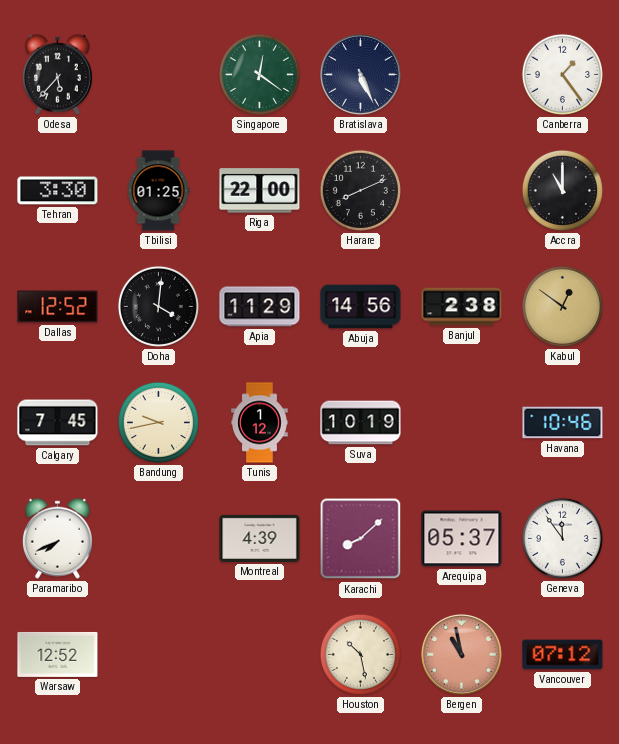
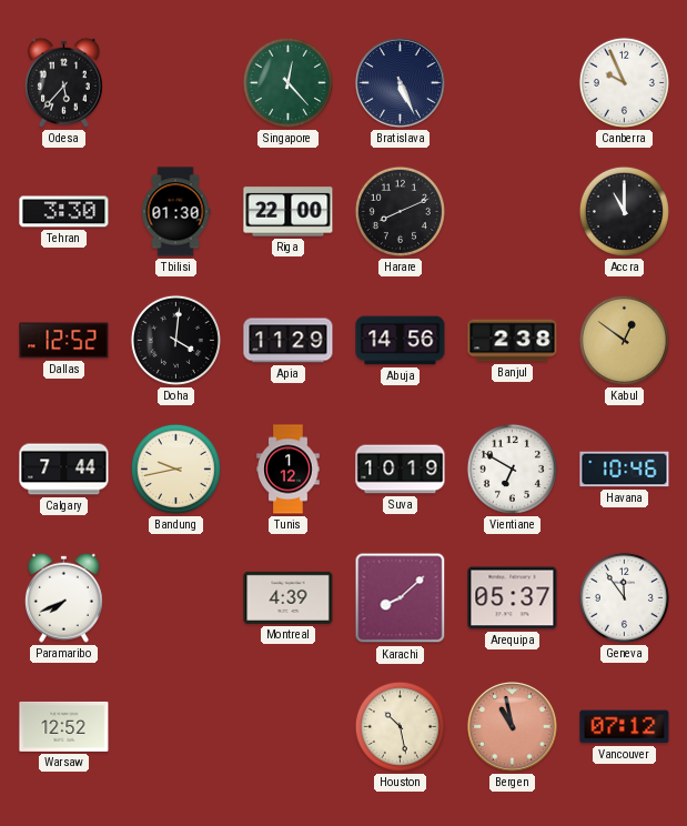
Singapore: 12:21 -> 12:23 (287, 82)
Canberra: 1:24 -> 9:56 (624, 82)
Tbilisi: 01:25 -> 01:30 (175, 212)
Calgary: 7:45 -> 7:44 (64, 470)
Vientiane: none -> 6:50 (512, 469)
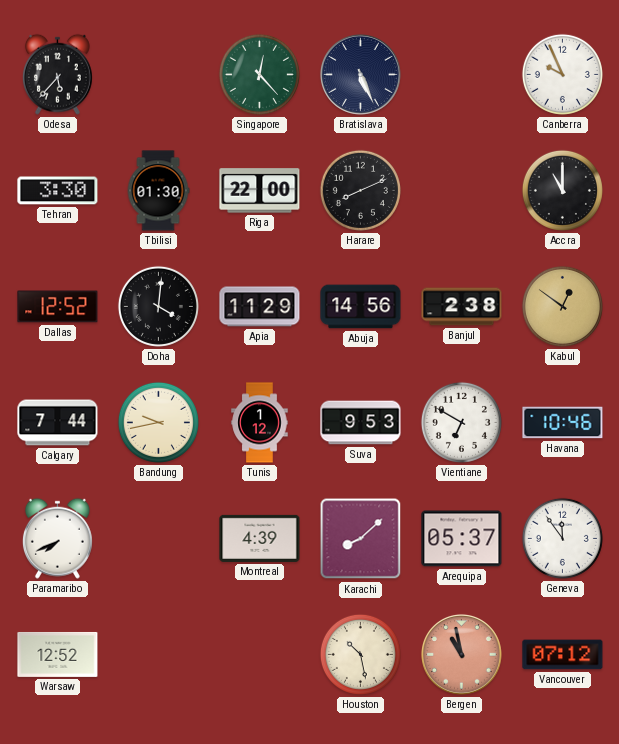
Suva: 10:19 -> 9:53 (361, 423)
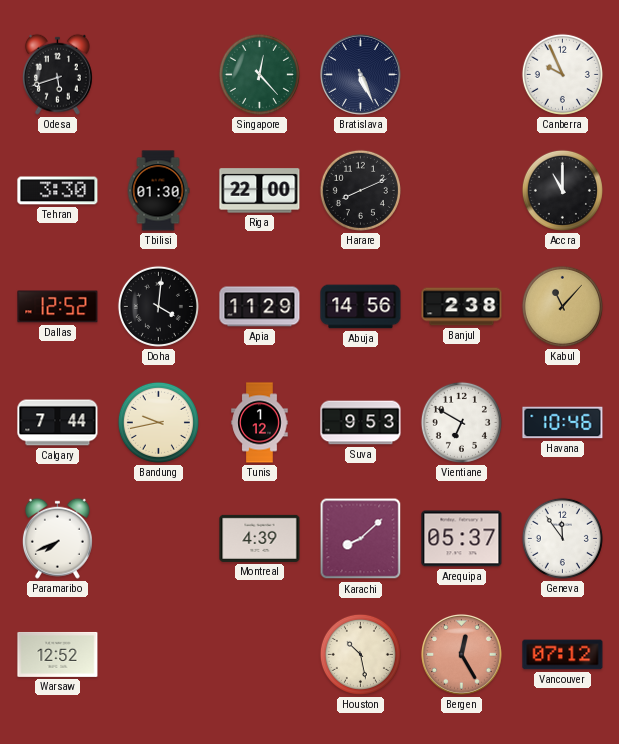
Odesa: 5:37 -> 5:42 (57, 74)
Kabul: 12:51 -> 11:07 (562, 306)
Bergen: 10:58 -> 12:25 (461, 654)
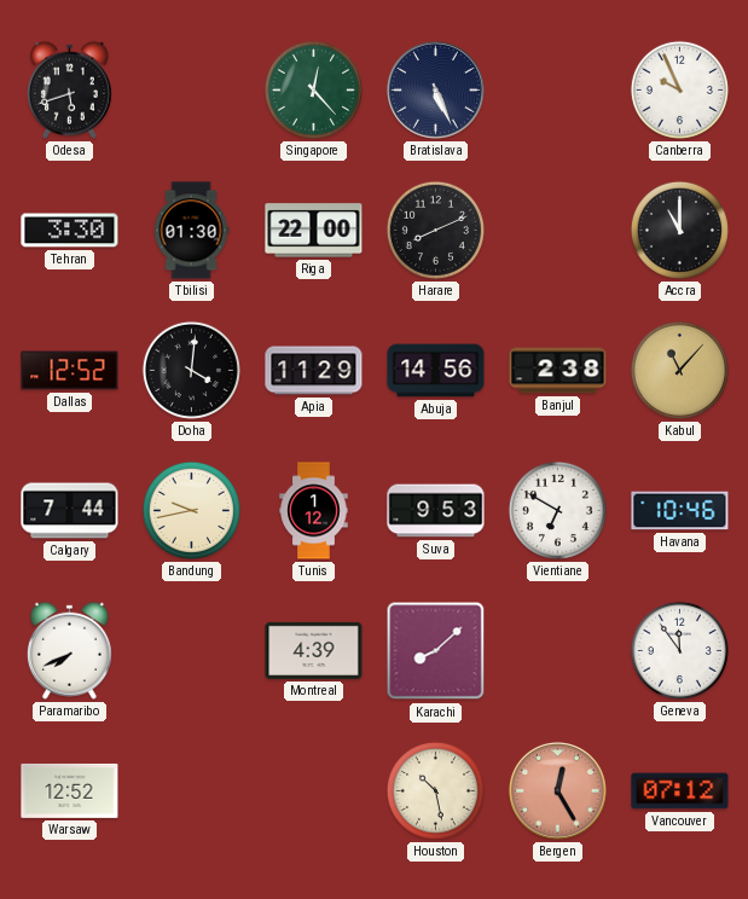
Arequipa: 05:37 -> none (462, 539)
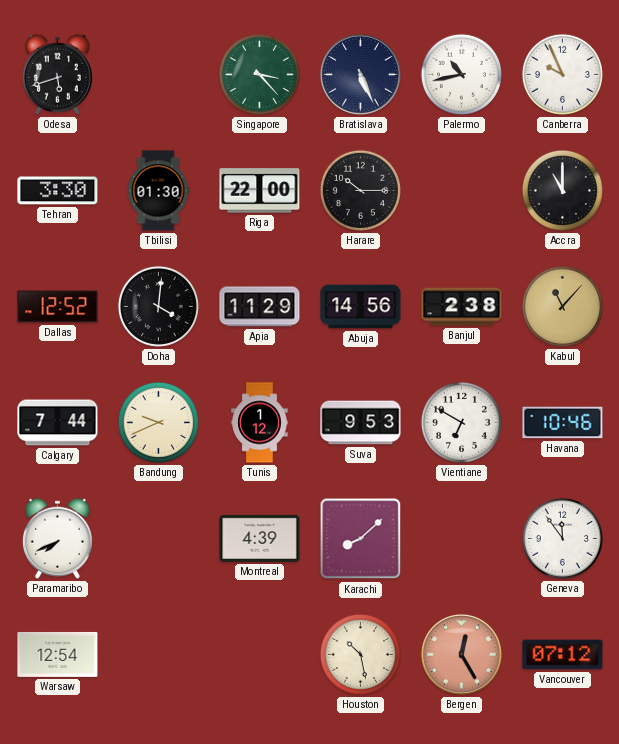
Singapore: 12:23 -> 3:23 (259, 74)
Palermo: none -> 10:43 (461, 74)
Harare: 8:11 -> 10:15 (360, 190)
Bandung: 9:43 -> 9:41 (158, 422)
Warsaw: 12:52 -> 12:54 (58, 654)
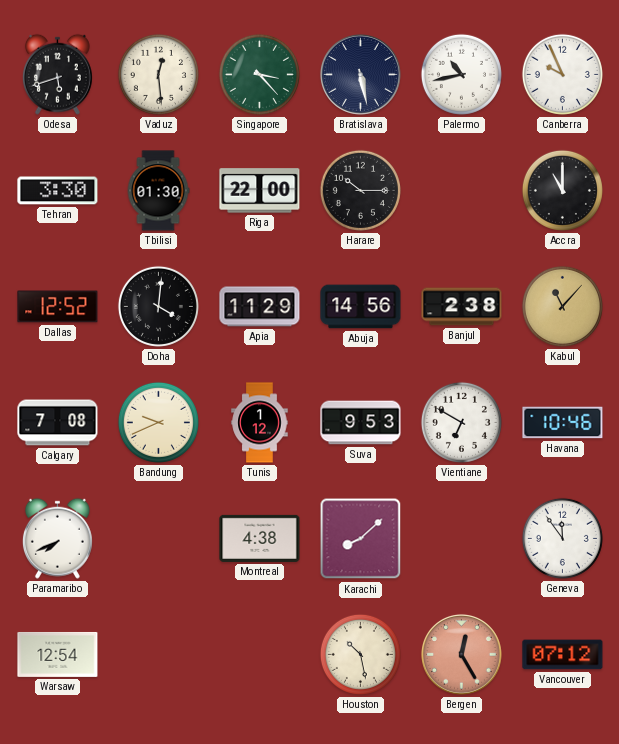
Vaduz: none -> 12:29 (158, 74)
Bratislava: 5:26 -> 5:28 (360, 74)
Calgary: 7:44 -> 7:08 (58, 423)
Montreal: 4:39 -> 4:38 (260, 538)
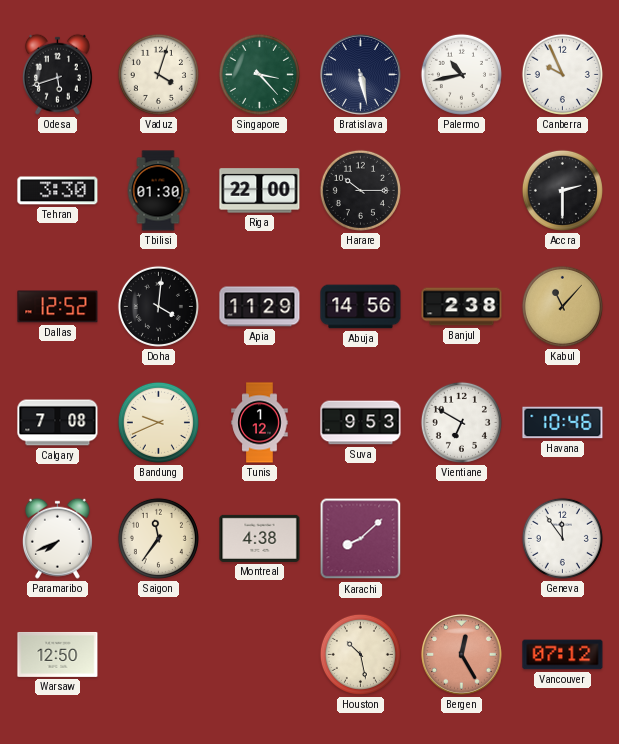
Vaduz: 12:29 -> 4:03 (158, 74)
Accra: 11:00 -> 2:30 (562, 190)
Saigon: none -> 11:36 (158, 538)
Warsaw: 12:54 -> 12:50 (58, 654)
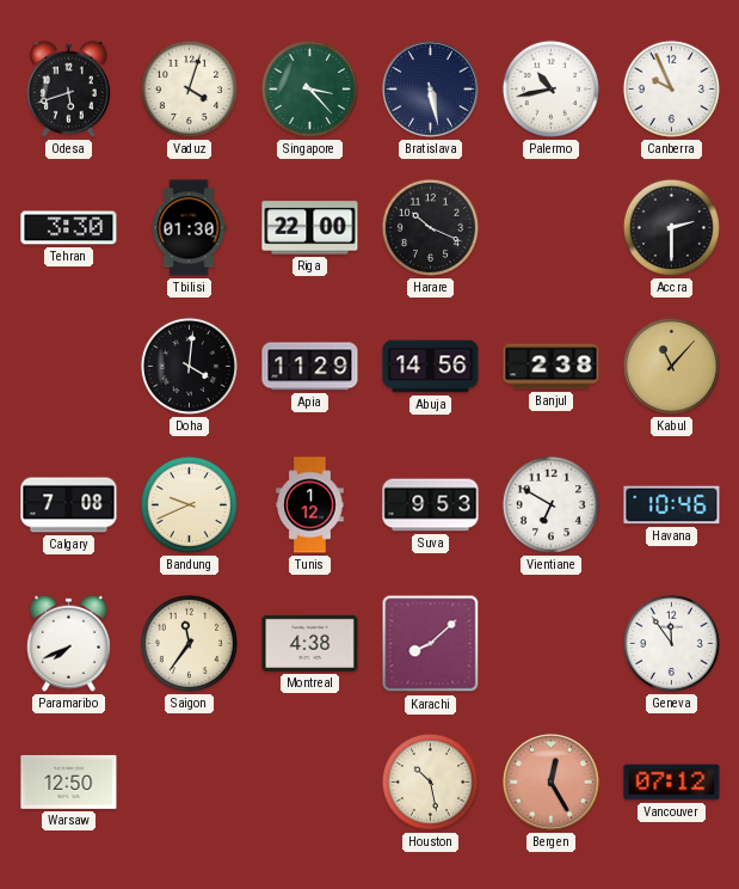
Harare: 10:15 -> 10:19 (430, 227)
Dallas: 12:52 -> none (58, 307)
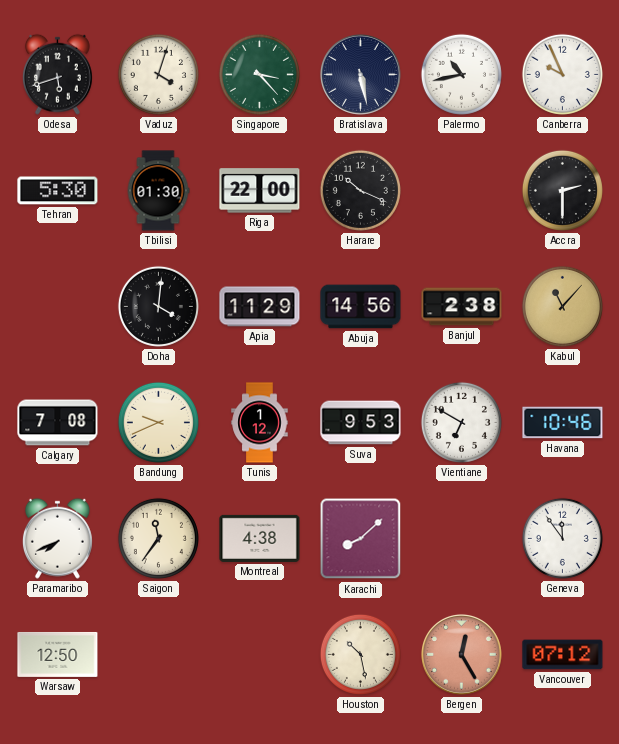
Tehran: 3:30 -> 5:30 (58, 191)
